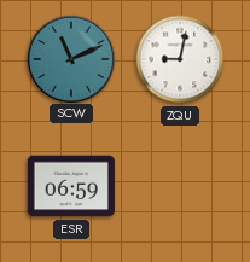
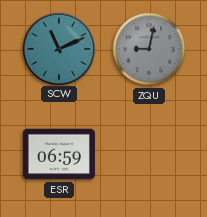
ZQU dial: white -> grey (149, 49)
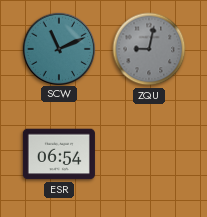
ESR: 06:59 -> 06:54 (59, 154)
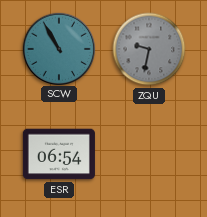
SCW: 11:11 -> 10:55 (58, 48)
ZQU: 9:02 -> 9:32 (149, 49)
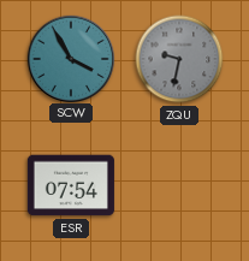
SCW: 10:55 -> 3:55 (70, 58)
ESR: 06:54 -> 07:54 (71, 185)
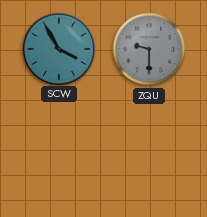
ZQU: 9:32 -> 9:30 (149, 49)
ESR: 07:54 -> none (71, 185)
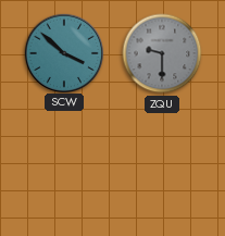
SCW: 3:55 -> 3:52 (63, 52)
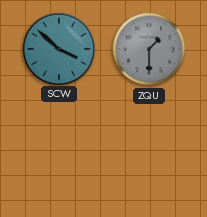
ZQU: 9:30 -> 1:30 (149, 49)
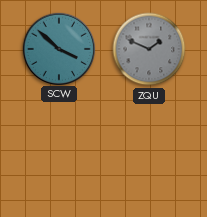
ZQU: 1:30 -> 1:49 (149, 49)
